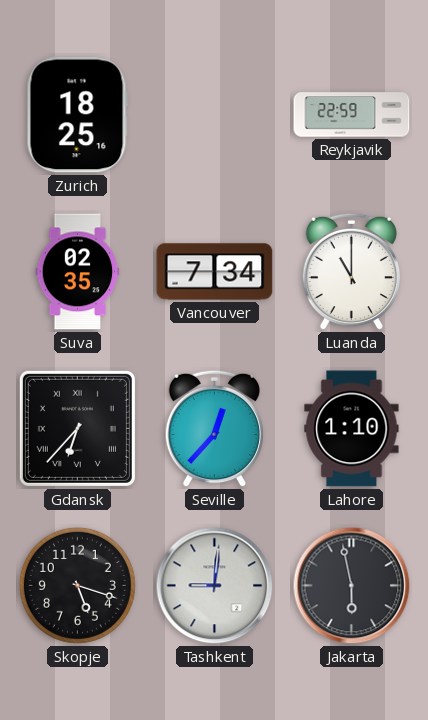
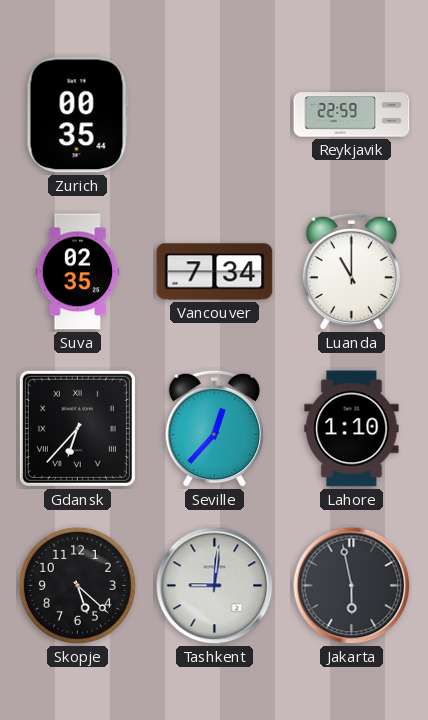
Zurich: 18:25 -> 00:35 (77, 115)
Skopje: 5:18 -> 5:22 (77, 585)
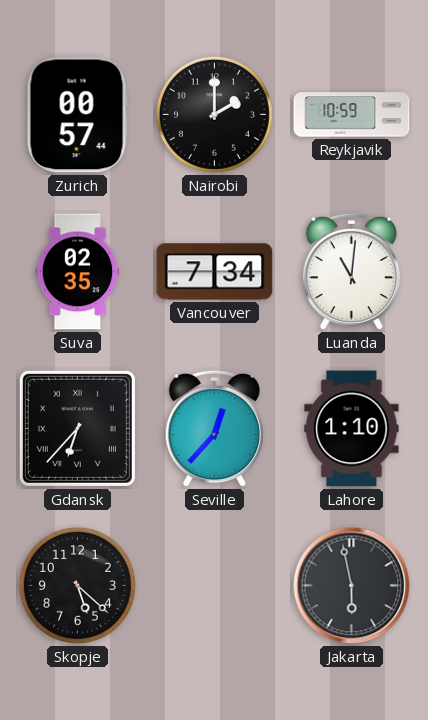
Zurich: 00:35 -> 00:57 (77, 115)
Nairobi: none -> 2:00 (214, 114)
Reykjavik: 22:59 -> 10:59 (352, 115)
Luanda: 11:00 -> 11:01 (351, 272)
Tashkent: 9:01 -> none (215, 586)
